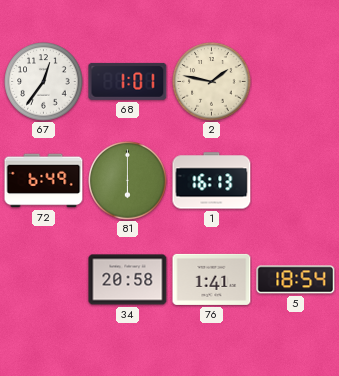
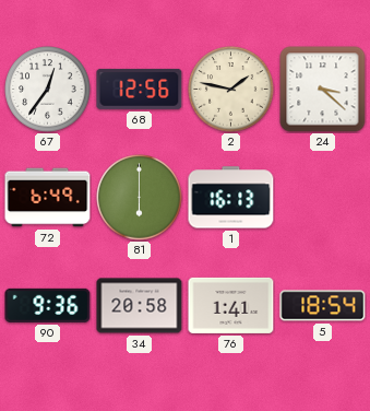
68: 1:01 -> 12:56 (140, 89)
24: none -> 3:22 (323, 90)
90: none -> 9:36 (48, 305)
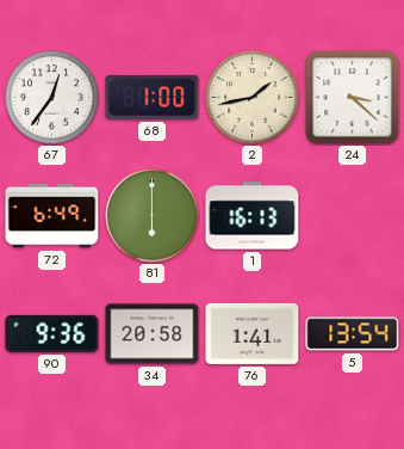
68: 12:56 -> 1:00 (153, 97)
2: 1:47 -> 1:43 (253, 98)
5: 18:54 -> 13:54 (353, 334)
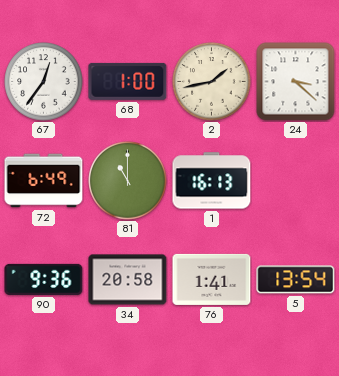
81: 6:00 -> 11:00 (128, 181)
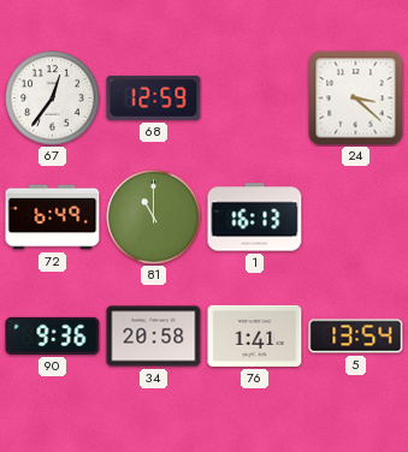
68: 1:00 -> 12:59 (154, 97)
2: 1:43 -> none (212, 82)
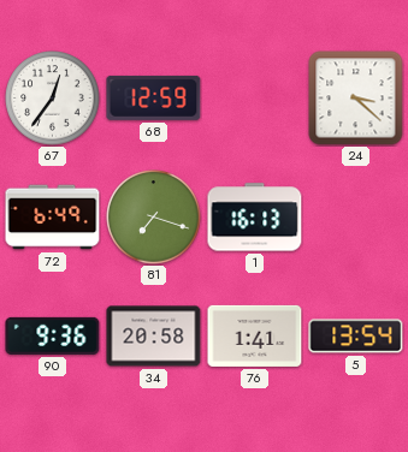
81: 11:00 -> 7:18 (154, 218)
